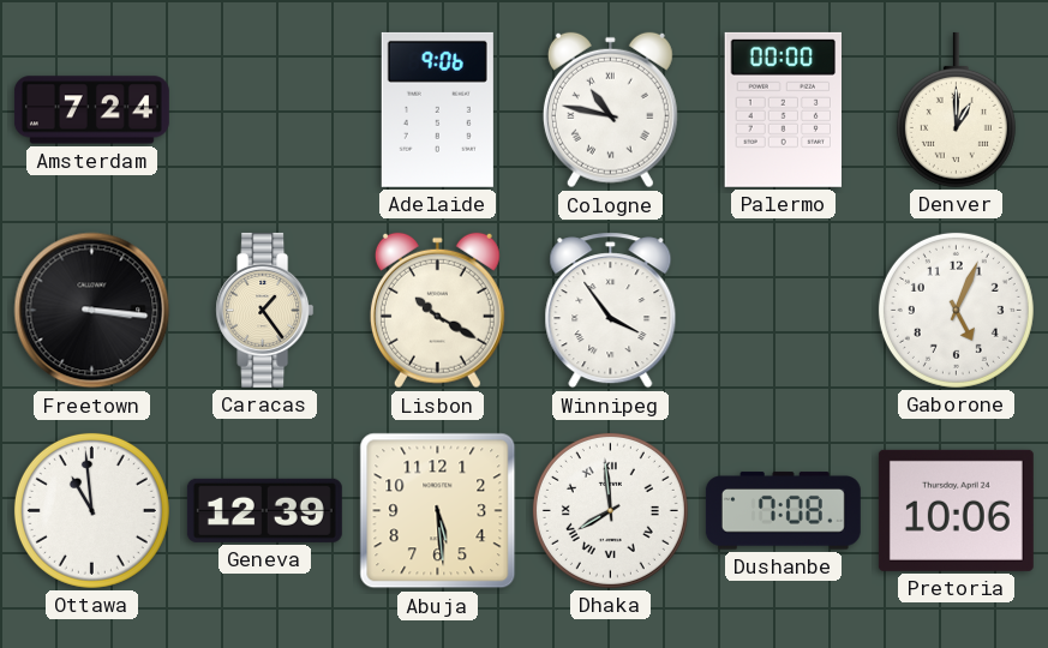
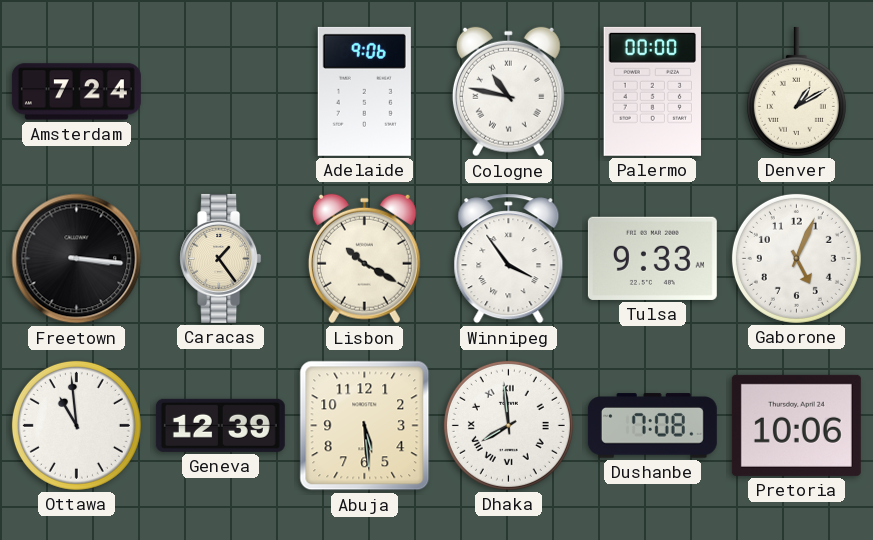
Denver: 1:00 -> 1:10 (796, 91)
Tulsa: none -> 9:33 (652, 258)
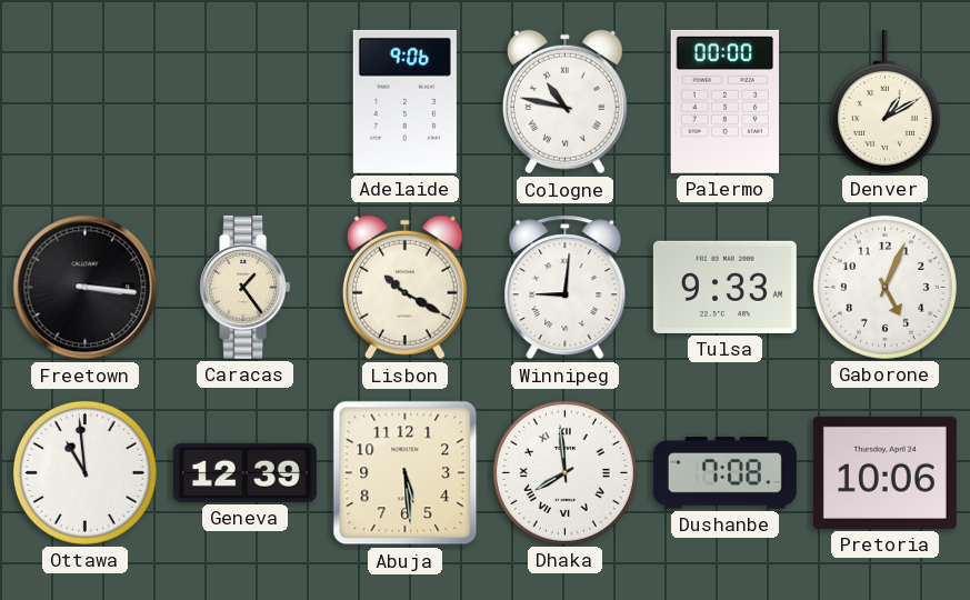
Amsterdam: 7:24 -> none (76, 92)
Winnipeg: 3:54 -> 9:01 (566, 288)
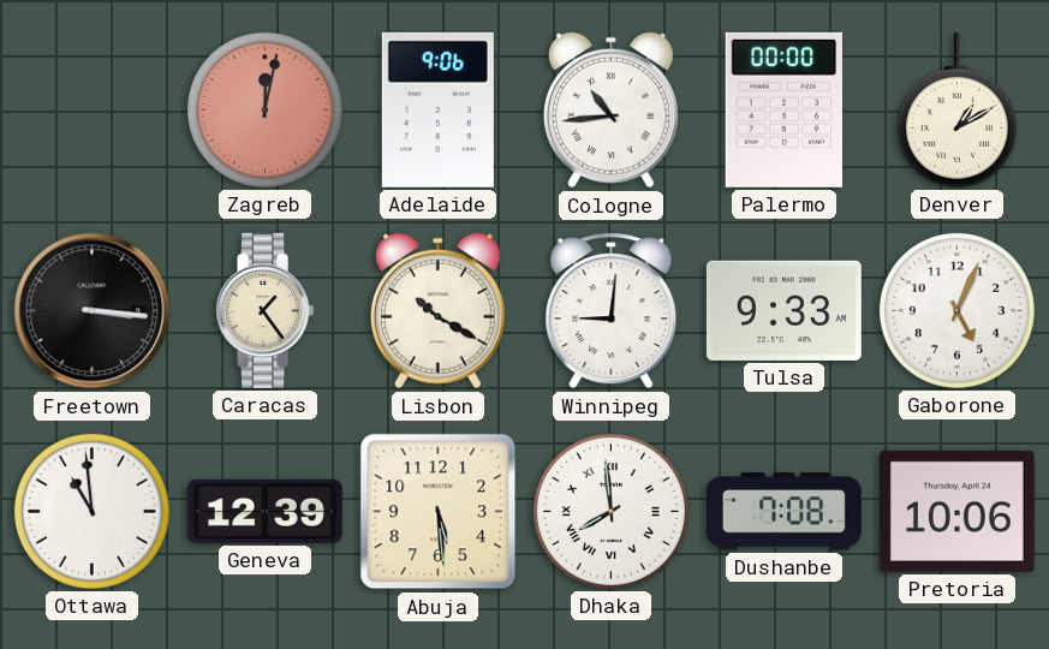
Zagreb: none -> 12:02 (264, 109)
Cologne: 10:47 -> 10:44 (610, 111)
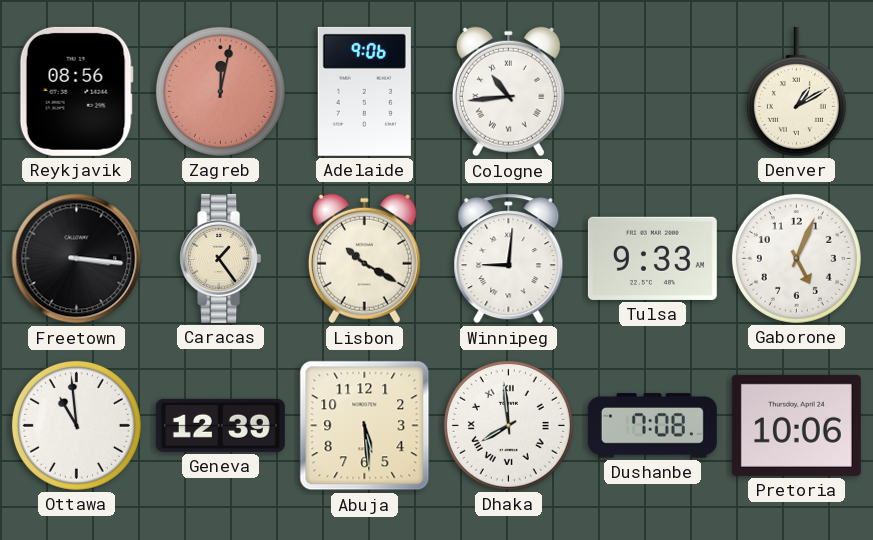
Reykjavik: none -> 08:56 (76, 91)
Palermo: 00:00 -> none (783, 109)
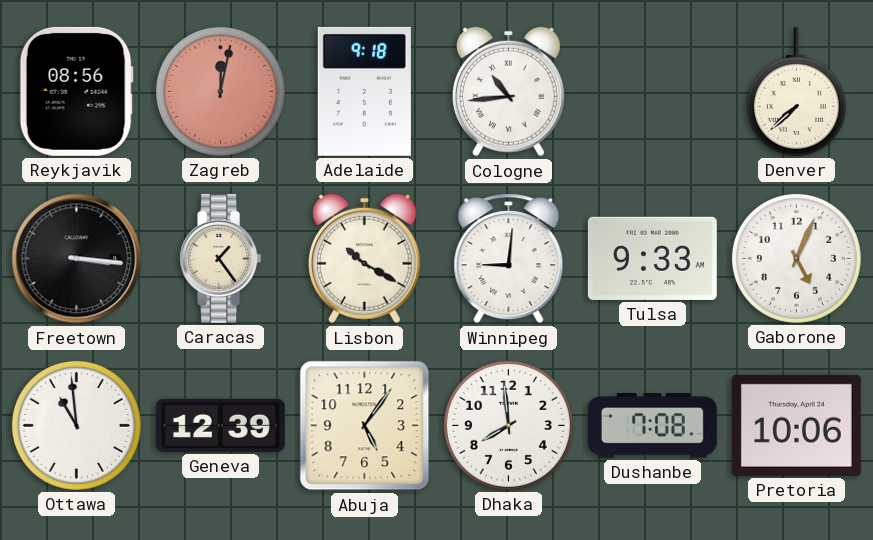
Adelaide: 9:06 -> 9:18 (364, 91)
Denver: 1:10 -> 7:38 (796, 91)
Abuja: 5:29 -> 5:06 (365, 426)
Dhaka numerals: Roman -> Arabic (508, 425)
